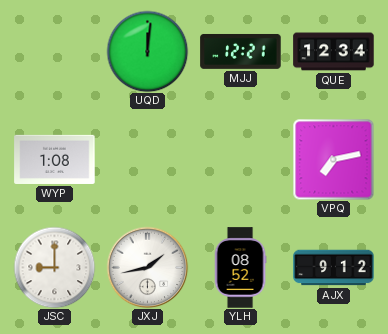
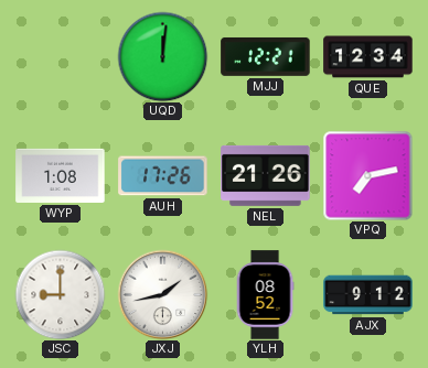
AUH: none -> 17:26 (163, 176)
NEL: none -> 21:26 (266, 175)
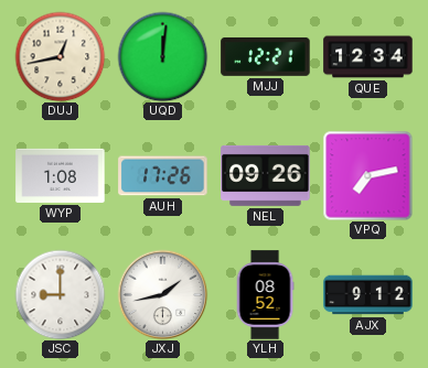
DUJ: none -> 12:43 (60, 56)
NEL: 21:26 -> 09:26 (266, 175)
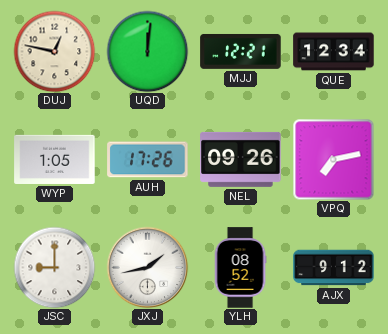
DUJ: 12:43 -> 12:47 (54, 51)
WYP: 1:08 -> 1:05 (55, 159)
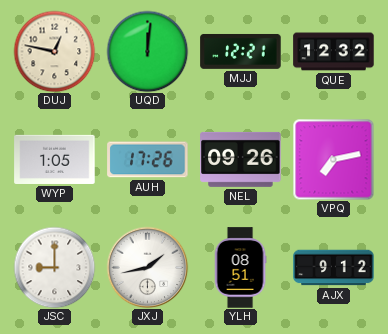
QUE: 12:34 -> 12:32 (334, 52)
YLH: 08:52 -> 08:51 (240, 268)
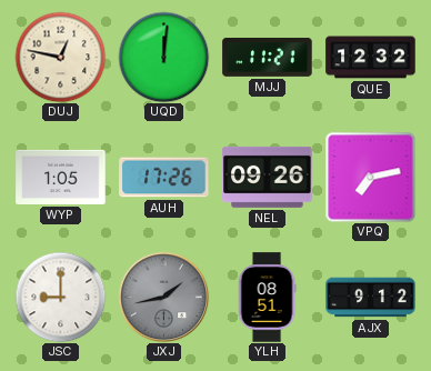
MJJ: 12:21 -> 11:21 (268, 57)
JXJ dial: white -> grey (163, 297)
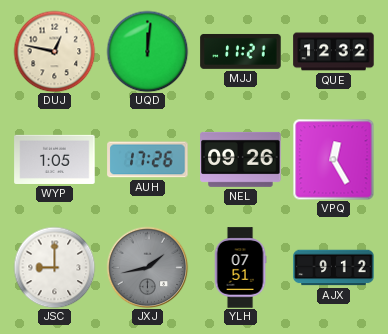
VPQ: 7:13 -> 12:25 (333, 159)
YLH: 08:51 -> 07:51 (240, 268)
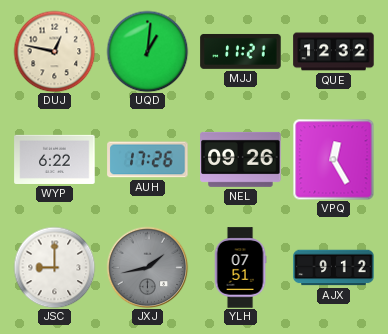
UQD: 12:01 -> 1:01 (147, 51)
WYP: 1:05 -> 6:22 (55, 159)
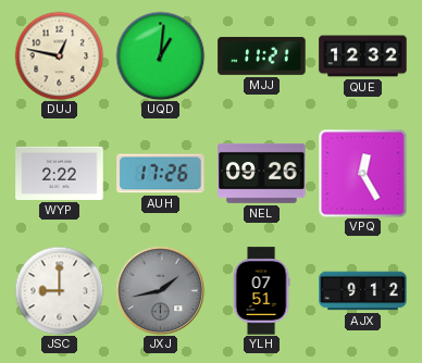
WYP: 6:22 -> 2:22 (60, 173)
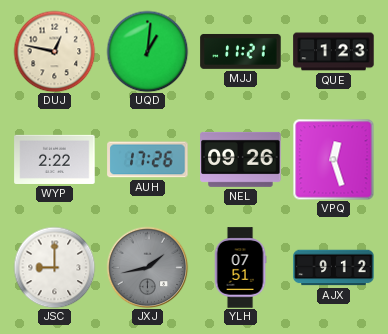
QUE: 12:32 -> 1:23 (334, 52)
VPQ: 12:25 -> 12:27 (333, 159)
